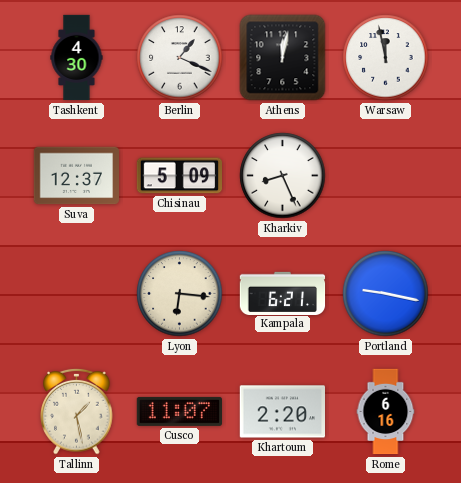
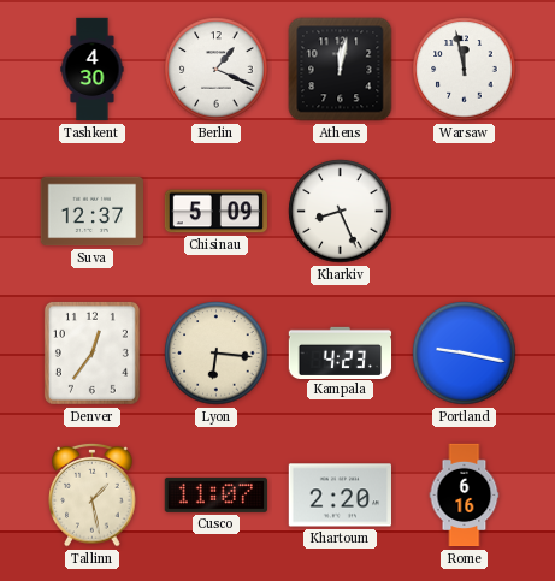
Denver: none -> 12:36 (91, 352)
Kampala: 6:21 -> 4:23 (341, 352)
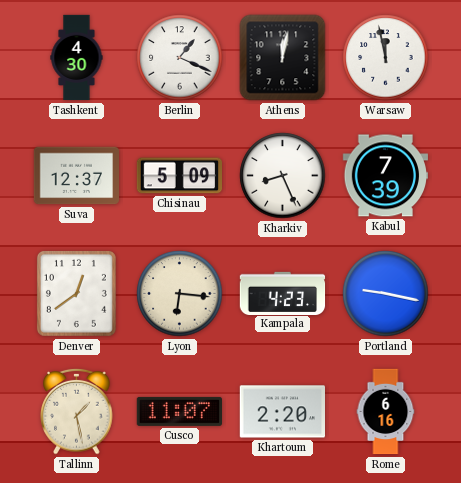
Kabul: none -> 7:39 (385, 176)
Denver: 12:36 -> 12:39 (76, 293)
